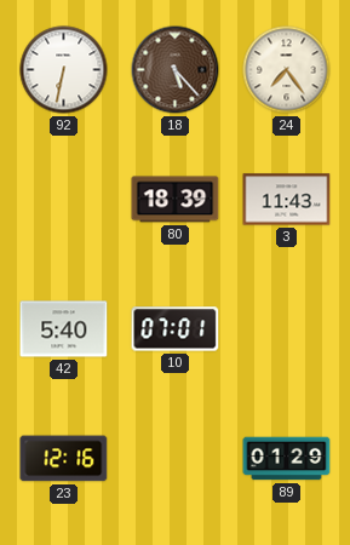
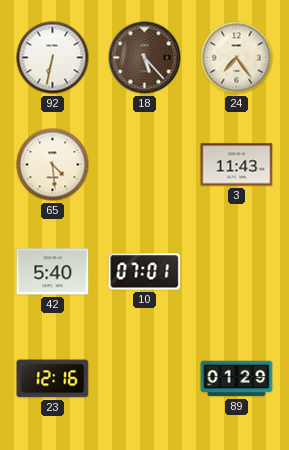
65: none -> 4:29 (53, 165)
80: 18:39 -> none (176, 200)
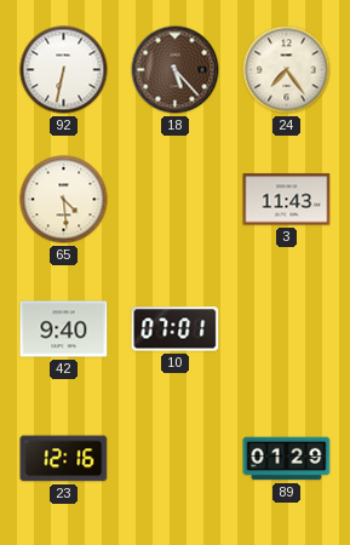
42: 5:40 -> 9:40 (64, 329)
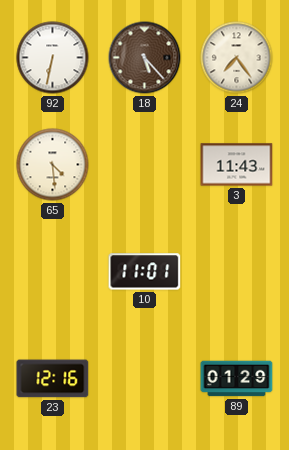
42: 9:40 -> none (64, 329)
10: 07:01 -> 11:01 (145, 272)
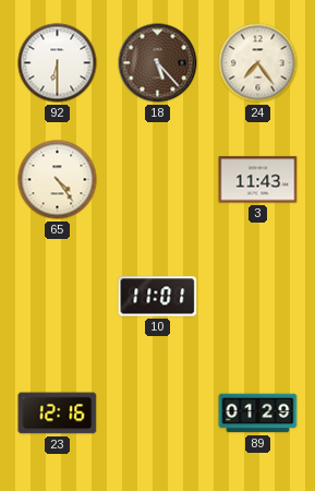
92: 6:32 -> 6:30 (58, 63)
65: 4:29 -> 4:24 (58, 180)
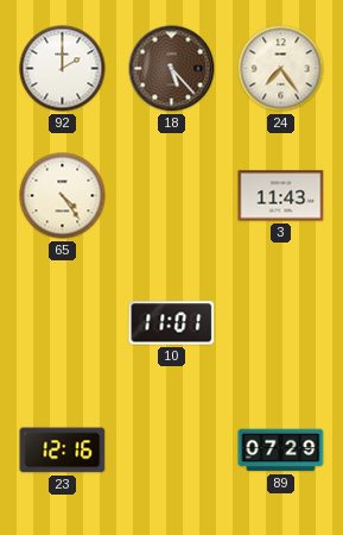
92: 6:30 -> 2:00 (63, 69)
89: 01:29 -> 07:29 (281, 451)
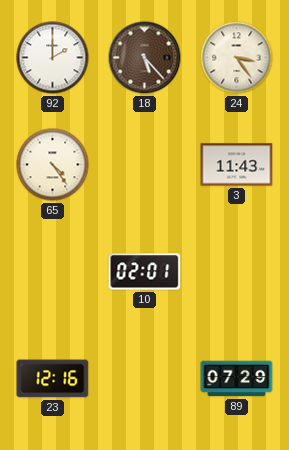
24: 7:24 -> 3:24 (237, 58)
10: 11:01 -> 02:01 (145, 272)
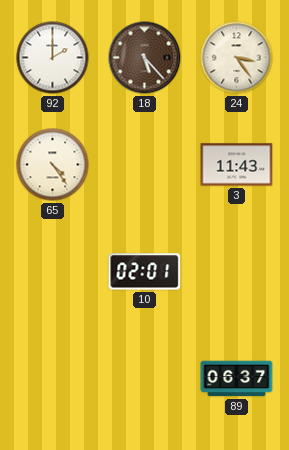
23: 12:16 -> none (53, 379)
89: 07:29 -> 06:37 (237, 379)
